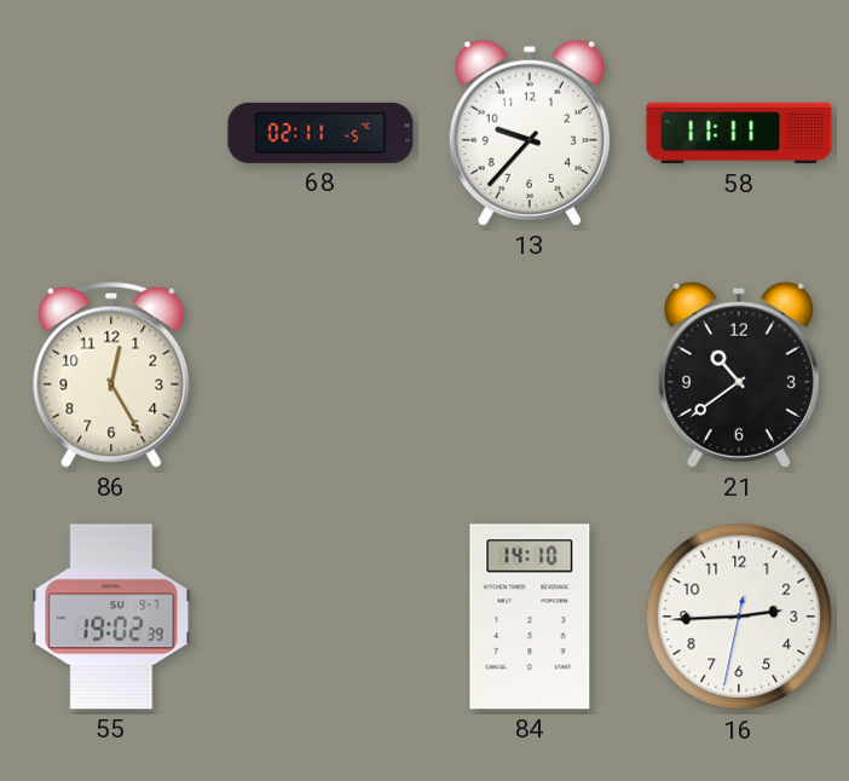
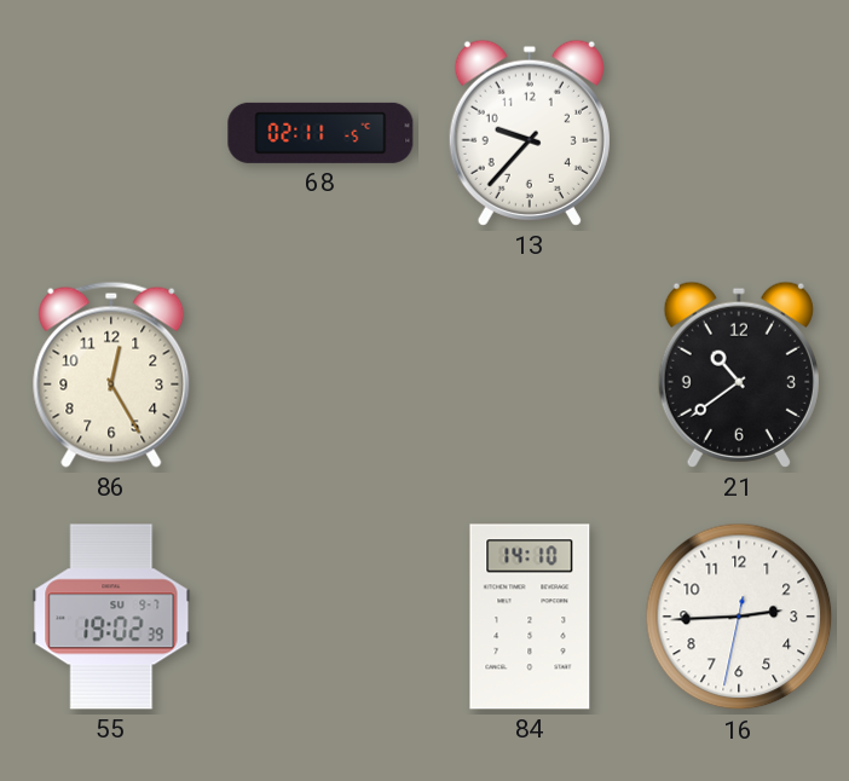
58: 11:11 -> none (739, 133)
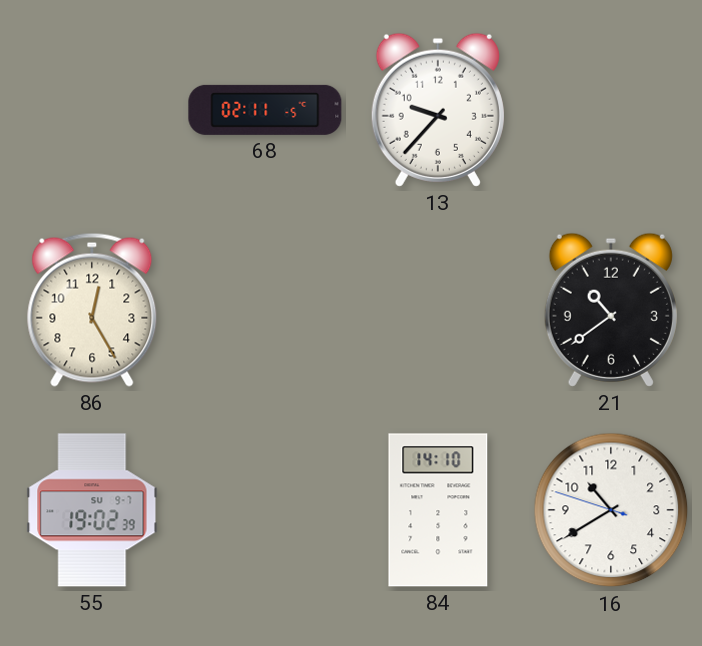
16: 2:44 -> 10:39 (611, 510)
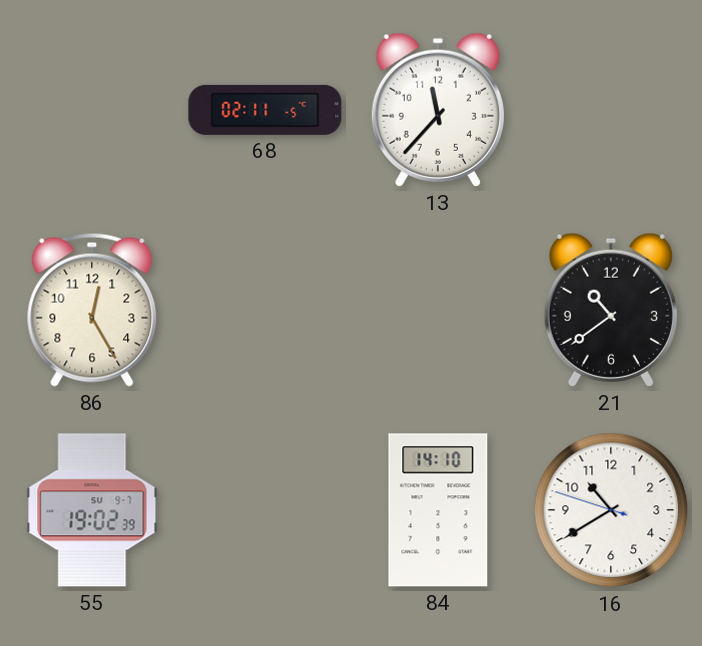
13: 9:37 -> 11:37 (438, 110)
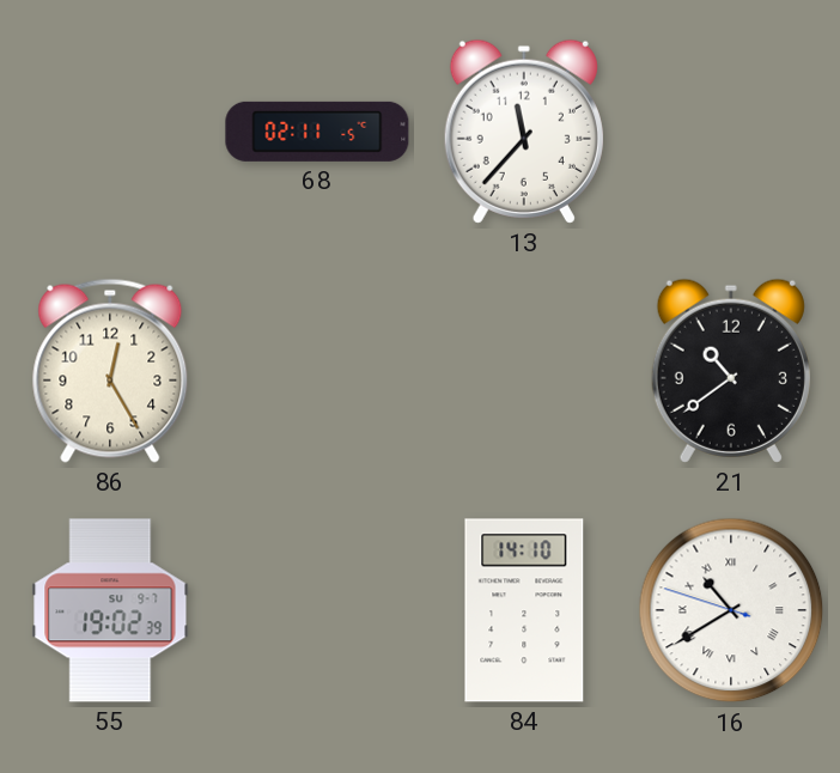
16 numerals: Arabic -> Roman (731, 610)
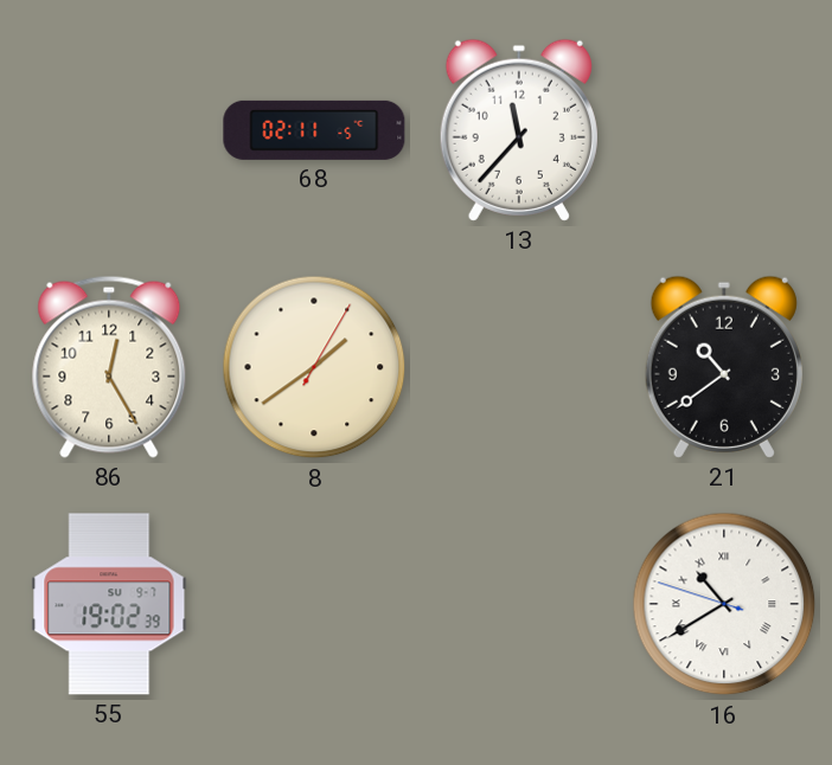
8: none -> 1:39 (314, 367)
84: 14:10 -> none (524, 610)
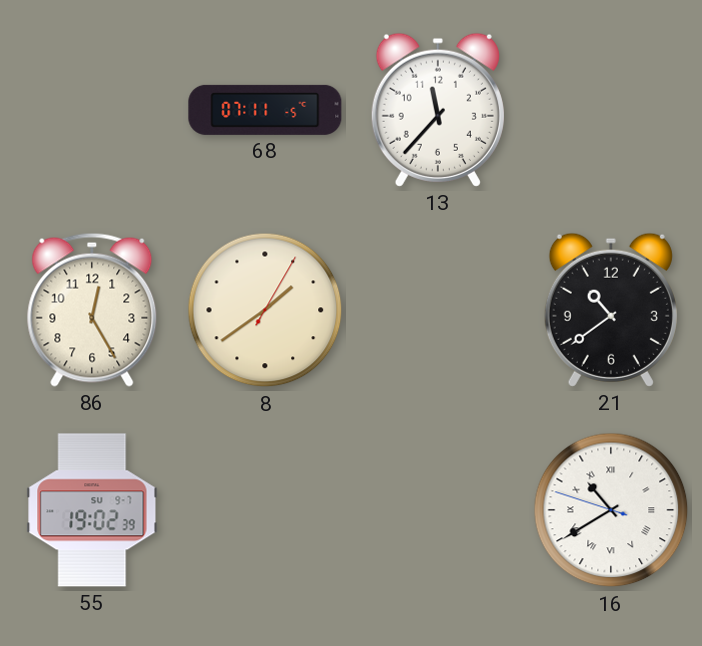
68: 02:11 -> 07:11 (265, 110)
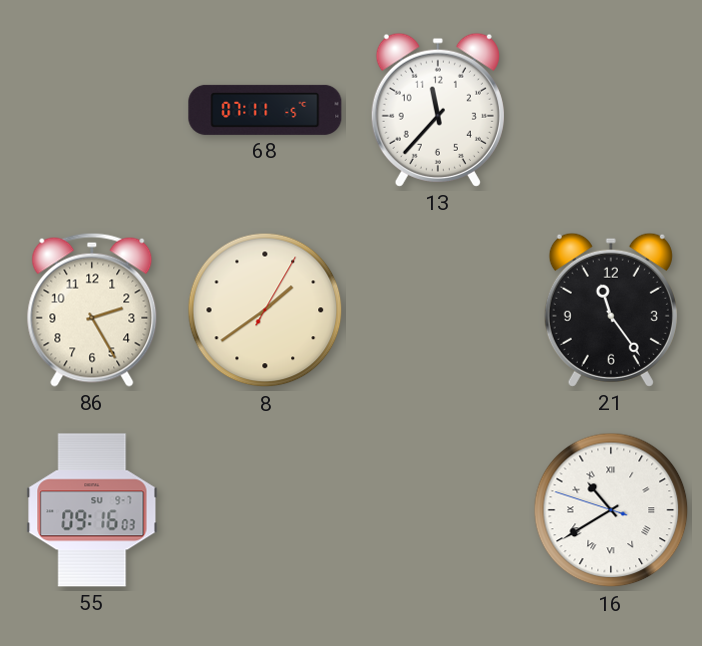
86: 12:25 -> 2:25 (92, 310)
21: 10:39 -> 11:24 (611, 310)
55: 19:02 -> 09:16 (92, 510)
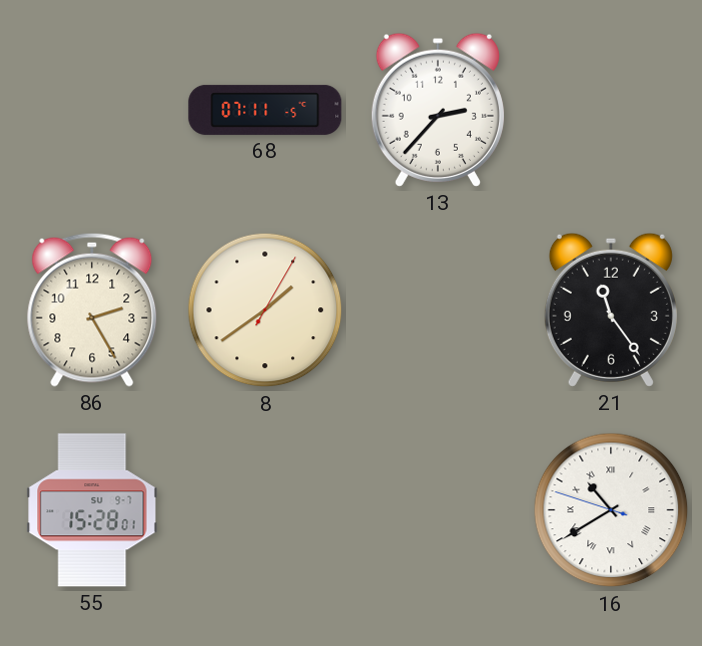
13: 11:37 -> 2:37 (438, 110)
55: 09:16 -> 15:28 (92, 510)
